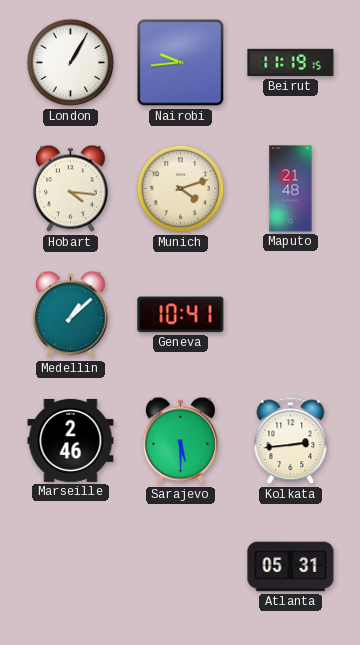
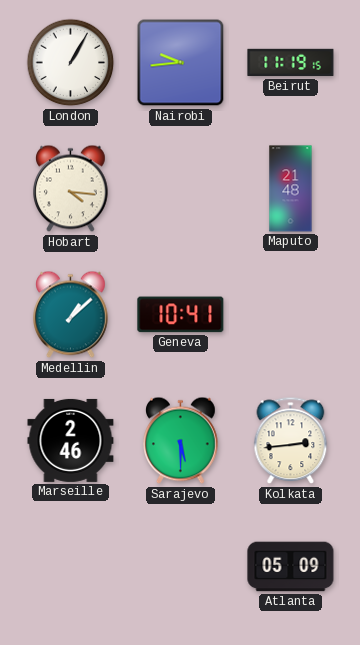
Munich: 4:12 -> none (181, 189)
Atlanta: 05:31 -> 05:09 (291, 567)
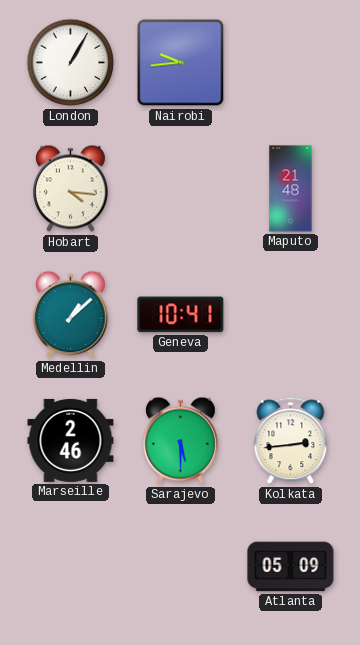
Beirut: 11:19 -> none (291, 63)
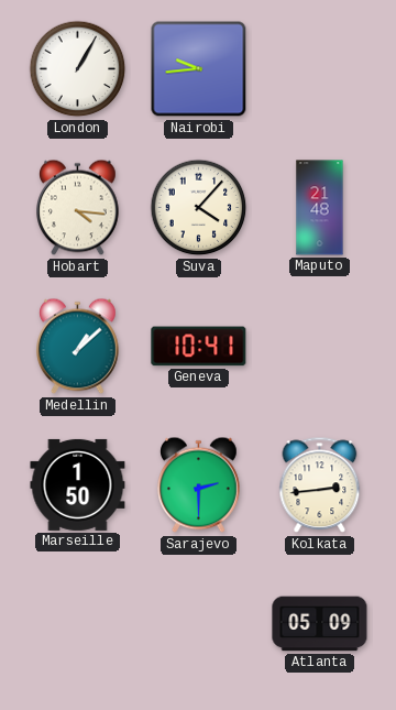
Suva: none -> 4:07 (199, 208)
Marseille: 2:46 -> 1:50 (78, 484)
Sarajevo: 5:30 -> 2:30 (199, 485)
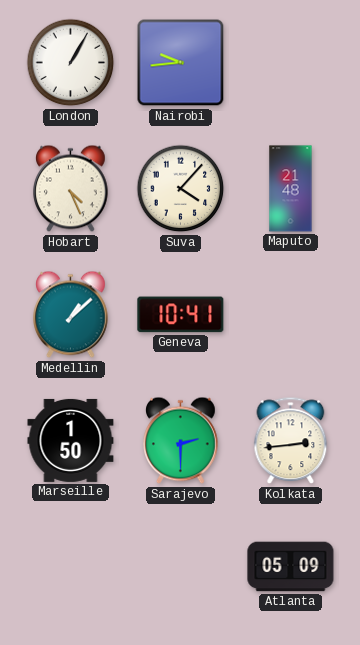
Hobart: 4:16 -> 4:26 (71, 189)
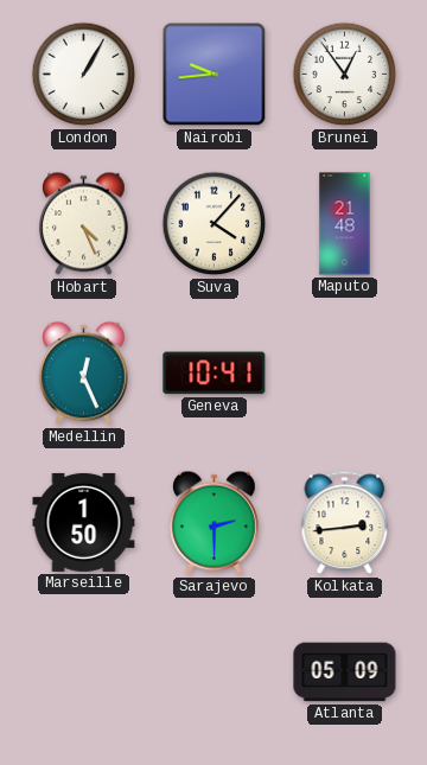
Brunei: none -> 12:54 (345, 75)
Medellin: 1:08 -> 12:26 (84, 374)
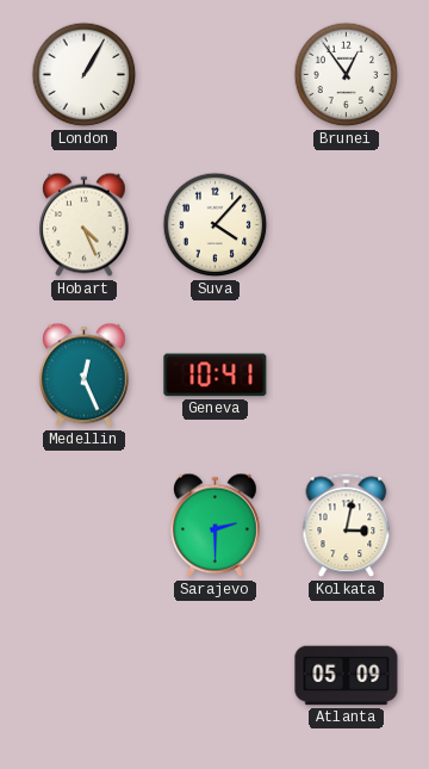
Nairobi: 9:44 -> none (215, 75)
Maputo: 21:48 -> none (345, 224)
Marseille: 1:50 -> none (84, 522)
Kolkata: 2:44 -> 3:02 (347, 526)
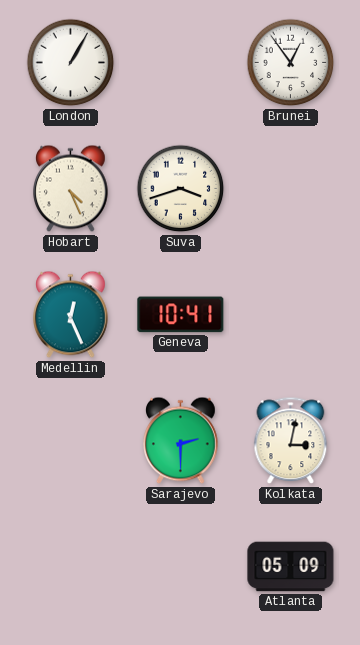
Suva: 4:07 -> 3:42 (181, 189)
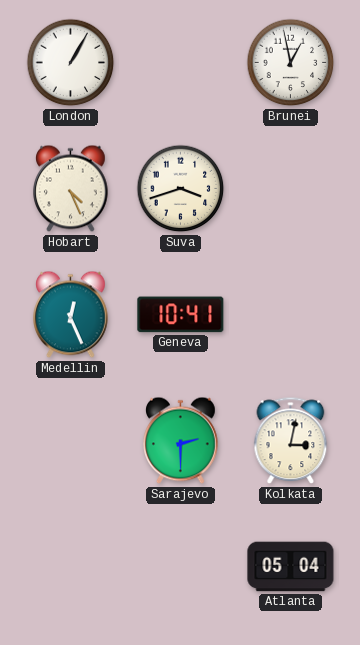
Brunei: 12:54 -> 12:58 (291, 63)
Atlanta: 05:09 -> 05:04 (291, 567)
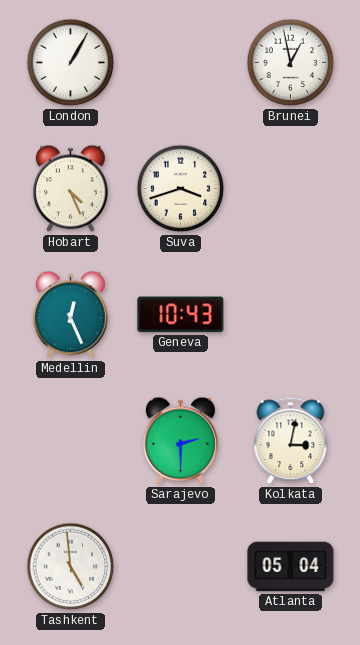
Geneva: 10:41 -> 10:43 (181, 315)
Tashkent: none -> 4:59 (71, 567)
